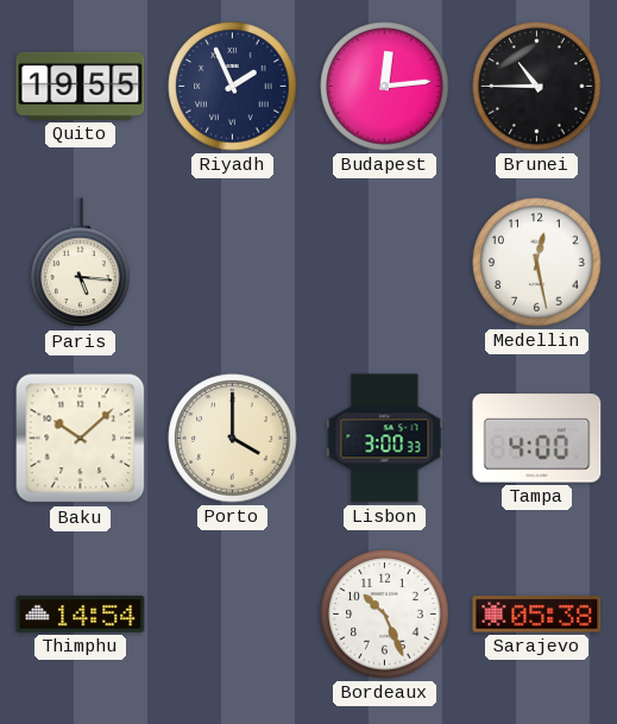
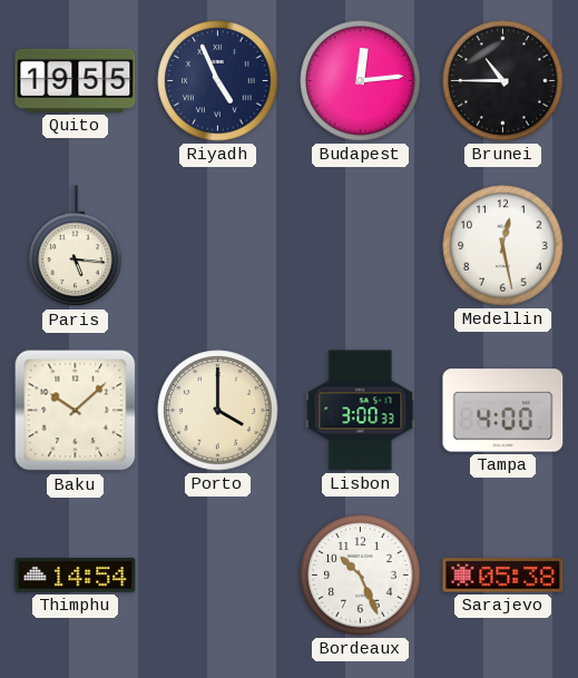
Riyadh: 1:56 -> 4:56 (218, 81)
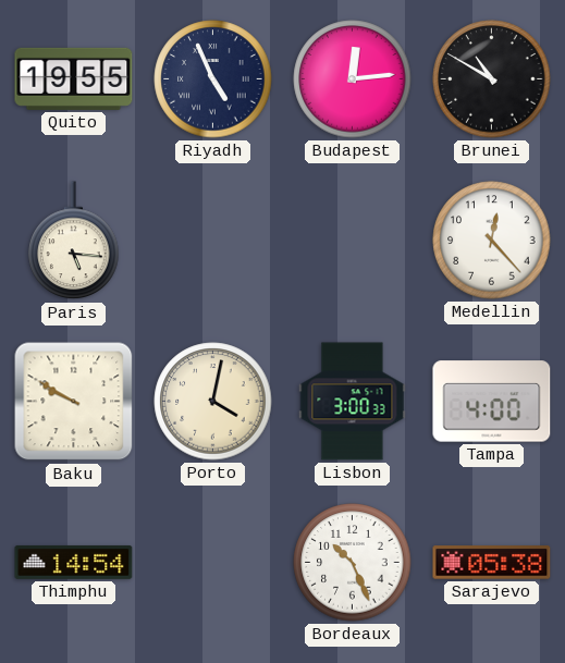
Brunei: 10:45 -> 10:50 (492, 79)
Medellin: 12:28 -> 12:23 (492, 241)
Baku: 10:08 -> 9:50 (74, 402)
Porto: 4:00 -> 4:02 (213, 402)
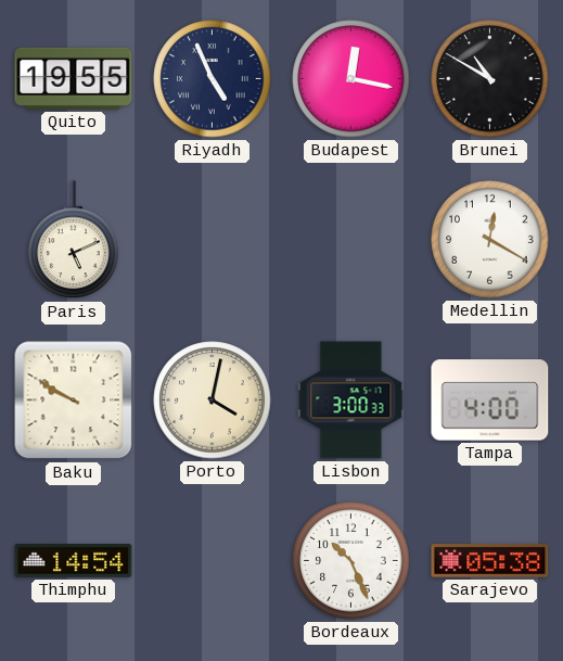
Budapest: 12:14 -> 12:17 (351, 79)
Paris: 5:16 -> 5:11 (74, 240)
Medellin: 12:23 -> 12:20 (490, 240)
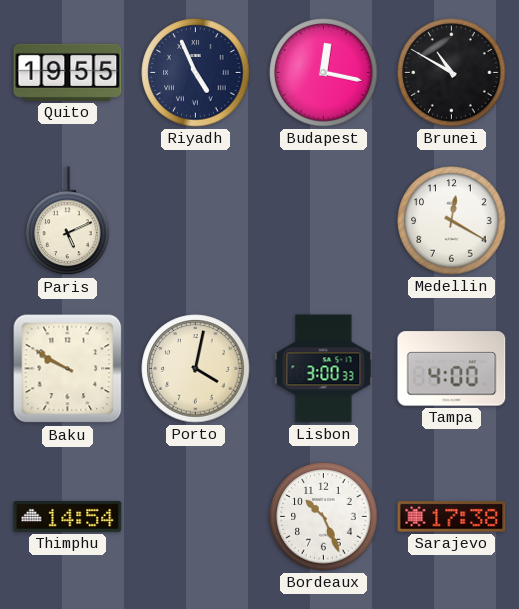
Sarajevo: 05:38 -> 17:38 (452, 517)
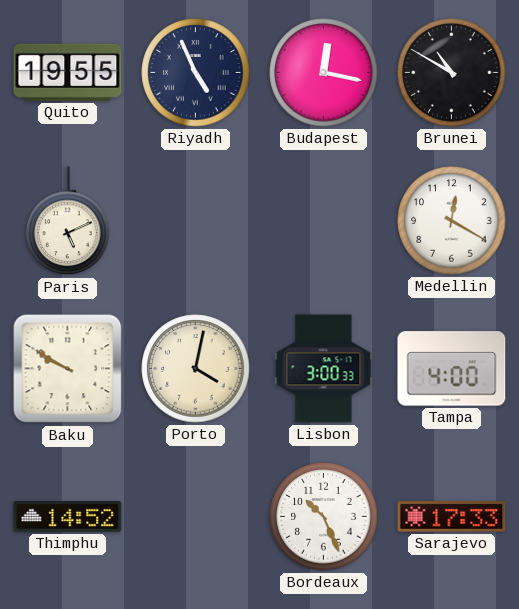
Thimphu: 14:54 -> 14:52 (68, 516)
Sarajevo: 17:38 -> 17:33 (452, 517)
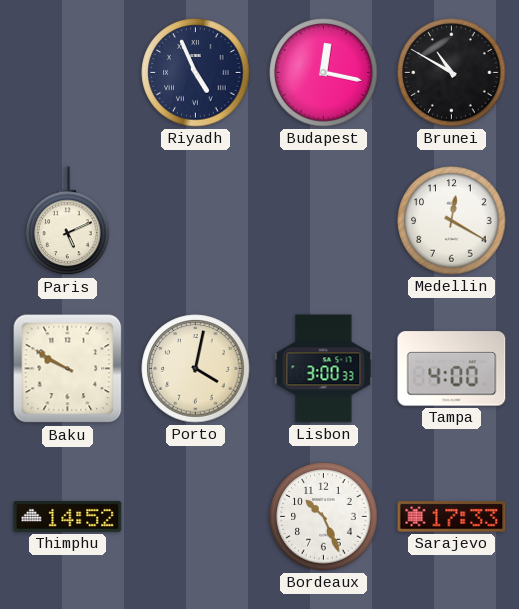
Quito: 19:55 -> none (68, 72)
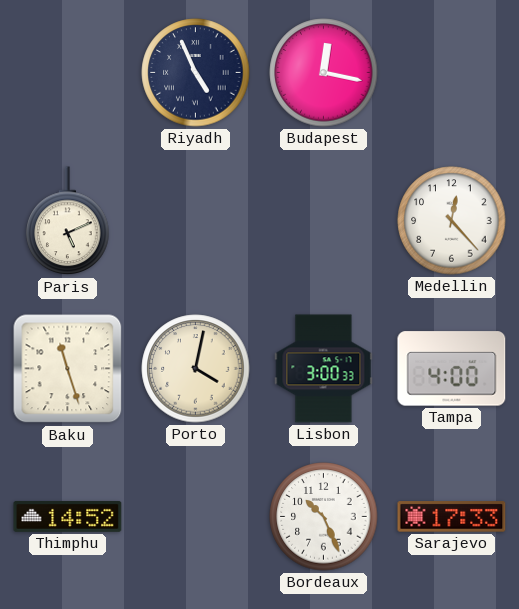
Brunei: 10:50 -> none (452, 73)
Medellin: 12:20 -> 12:23 (452, 221)
Baku: 9:50 -> 11:27 (68, 369)
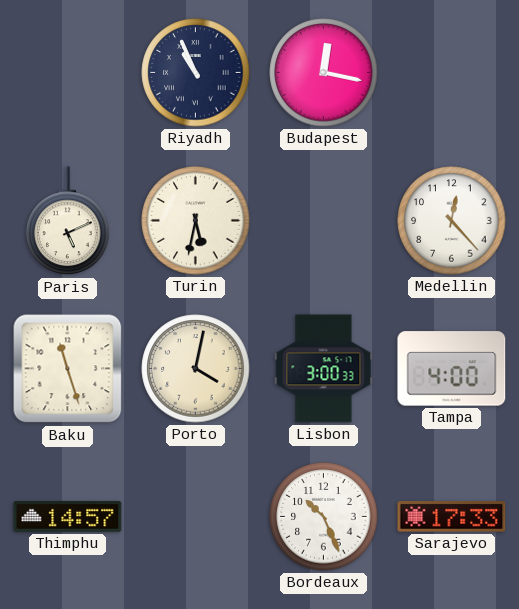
Riyadh: 4:56 -> 10:56 (196, 73)
Turin: none -> 5:32 (196, 221)
Thimphu: 14:52 -> 14:57 (68, 516)
